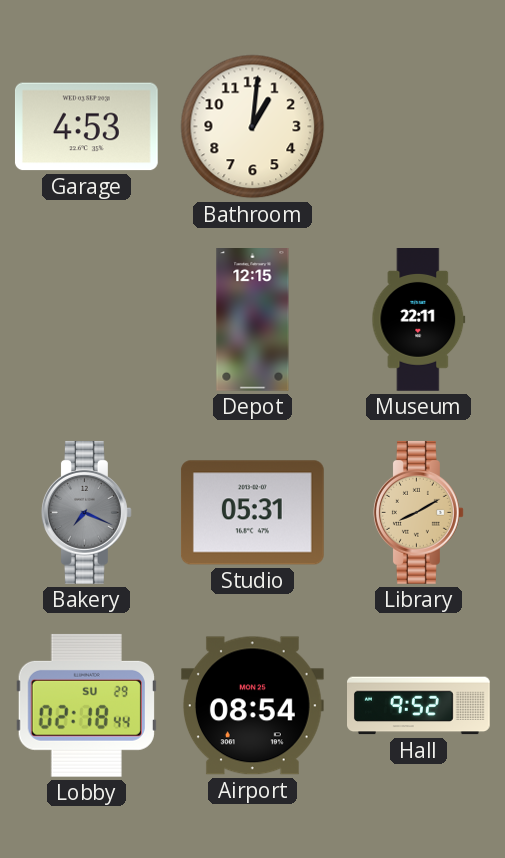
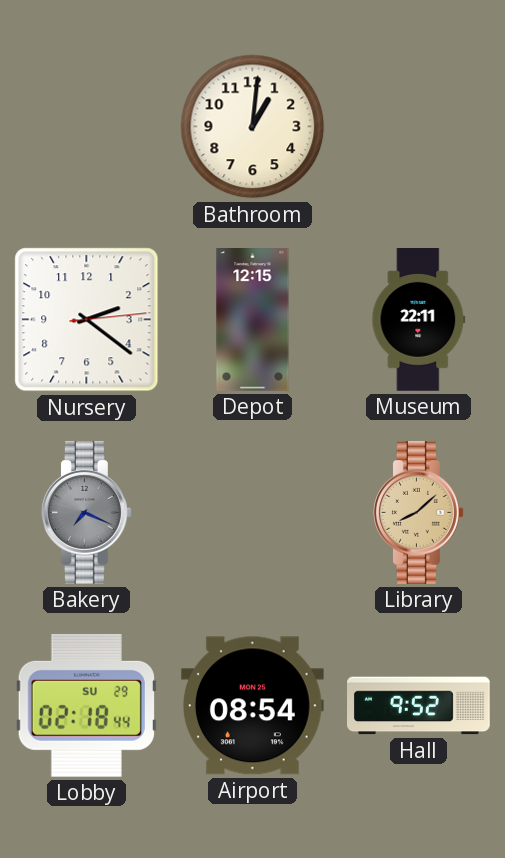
Garage: 4:53 -> none (86, 127)
Nursery: none -> 2:21 (87, 320)
Studio: 05:31 -> none (252, 513)
Library: 8:10 -> 8:08 (419, 512)
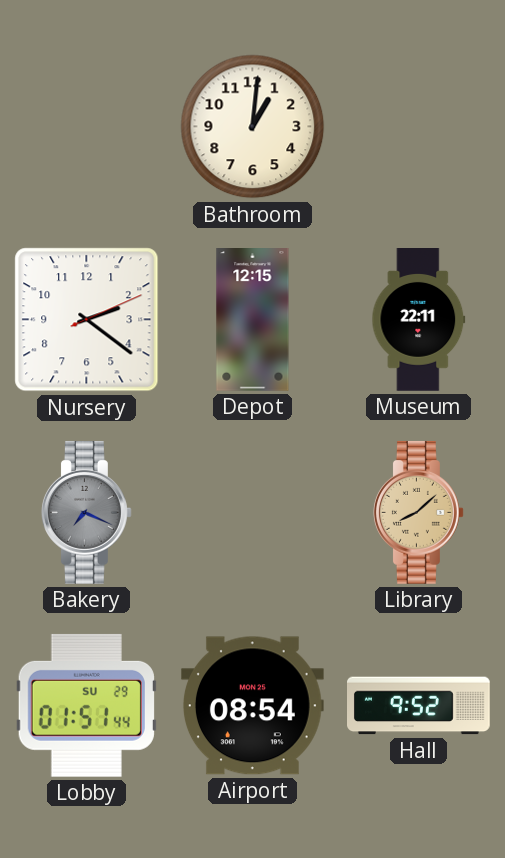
Nursery: 2:21:14 -> 2:21:11 (87, 320)
Lobby: 02:18 -> 01:51 (86, 705)
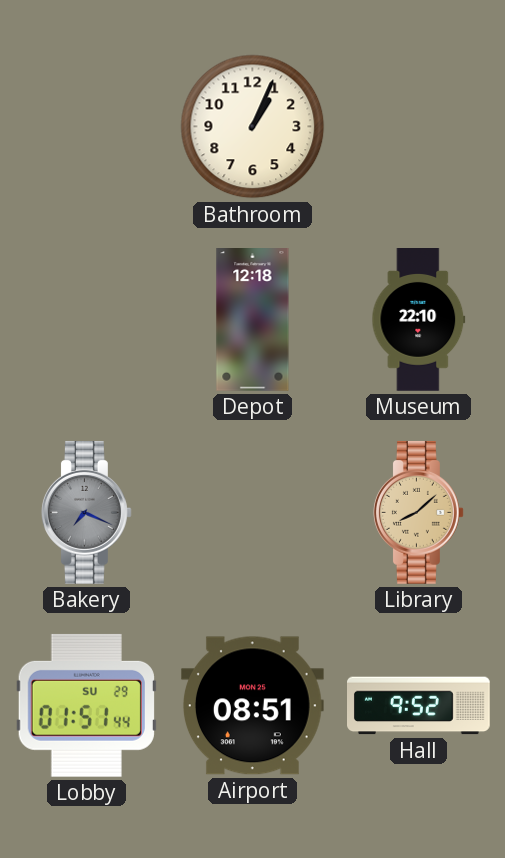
Bathroom: 1:01 -> 1:04 (253, 127)
Nursery: 2:21 -> none (87, 320)
Depot: 12:15 -> 12:18 (253, 320)
Museum: 22:11 -> 22:10 (419, 320)
Airport: 08:54 -> 08:51 (252, 706)
